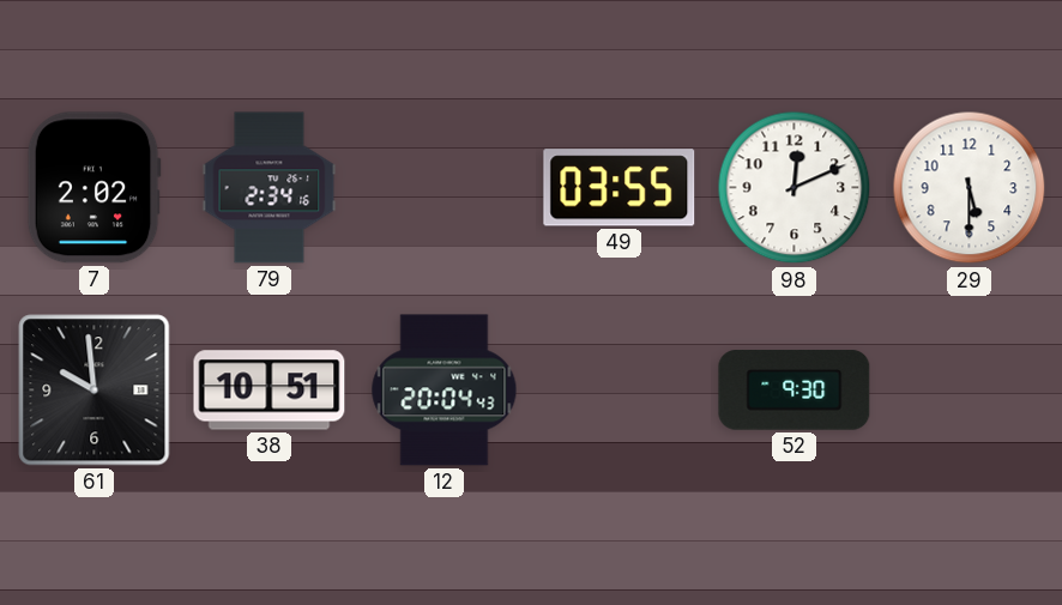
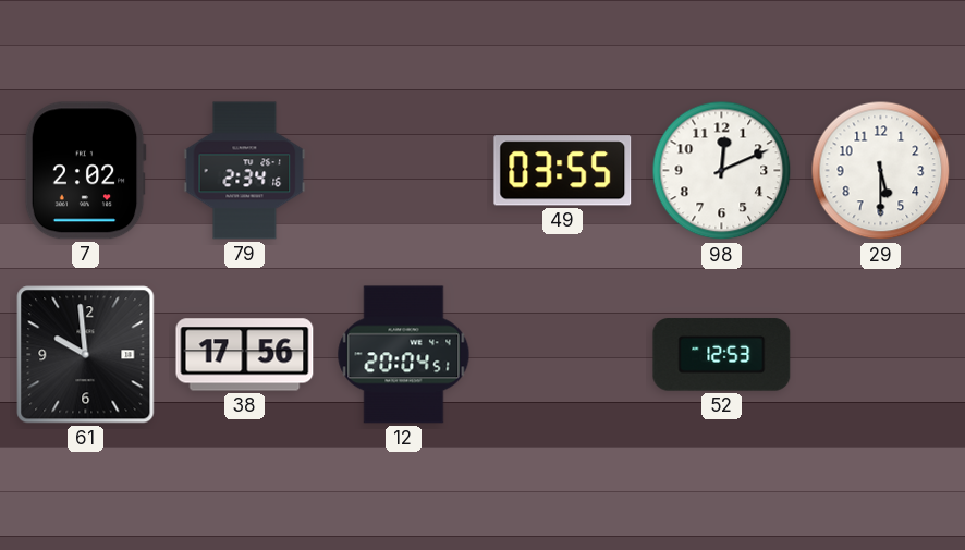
38: 10:51 -> 17:56 (245, 355)
12: 20:04:43 -> 20:04:51 (404, 355)
52: 9:30 -> 12:53 (722, 355)
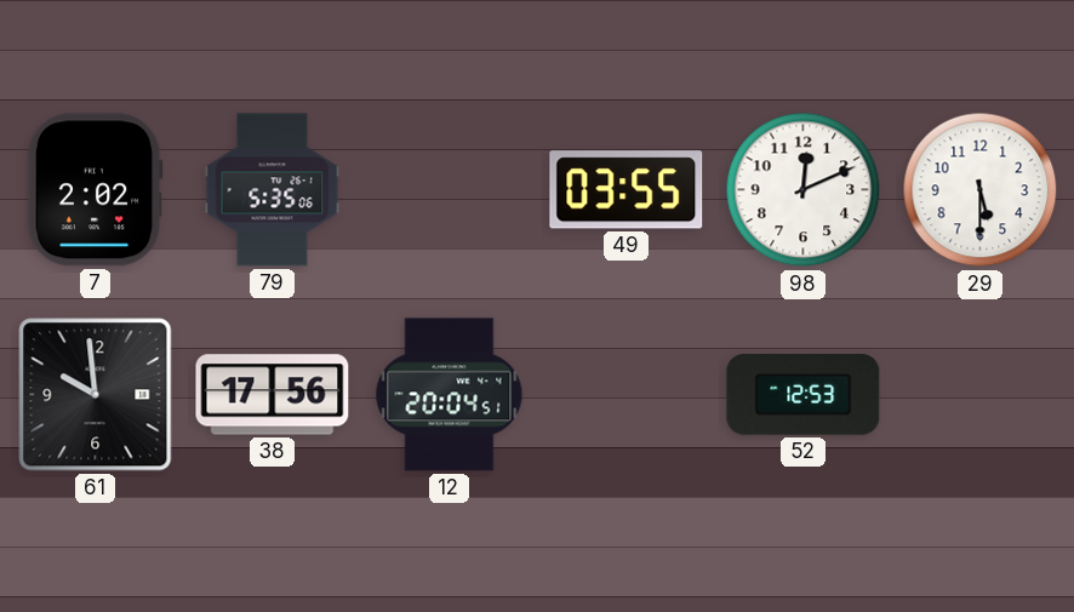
79: 2:34 -> 5:35 (273, 190)
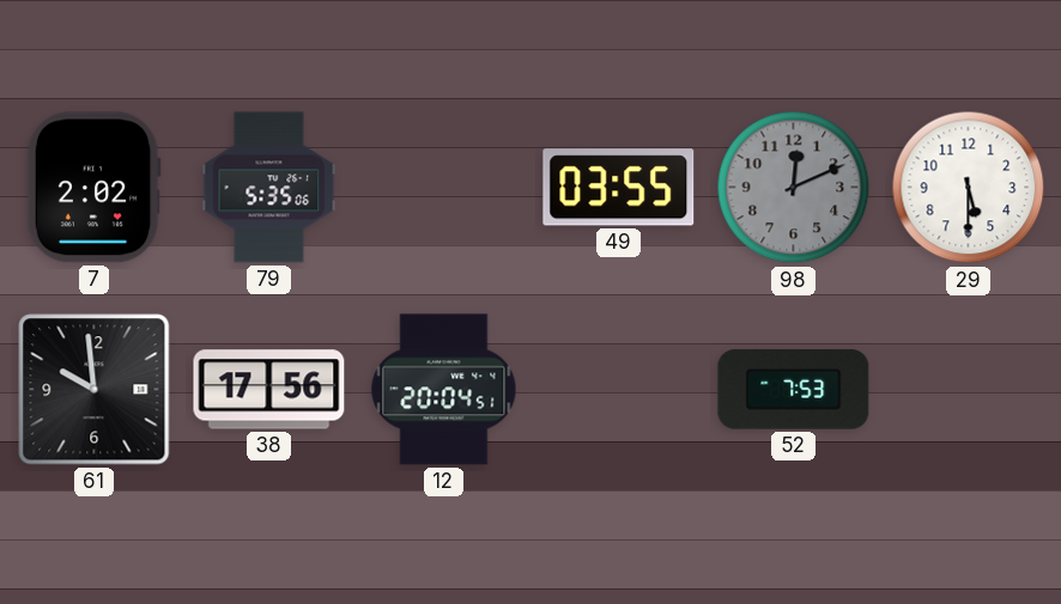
98 dial: white -> grey (794, 188)
52: 12:53 -> 7:53 (794, 390)
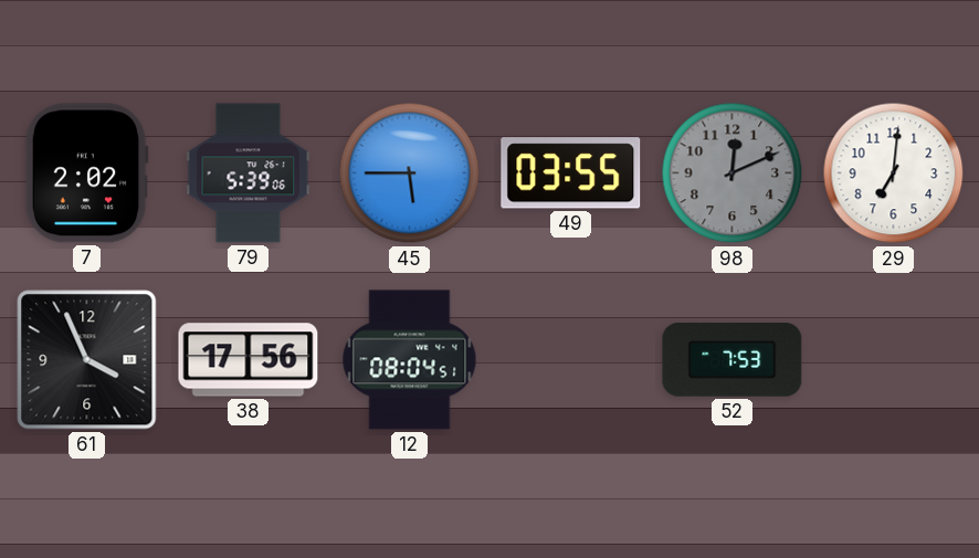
79: 5:35 -> 5:39 (249, 173)
45: none -> 5:45 (410, 173)
29: 5:30 -> 7:01 (894, 173)
61: 9:59 -> 3:56 (87, 360)
12: 20:04 -> 08:04 (410, 360)
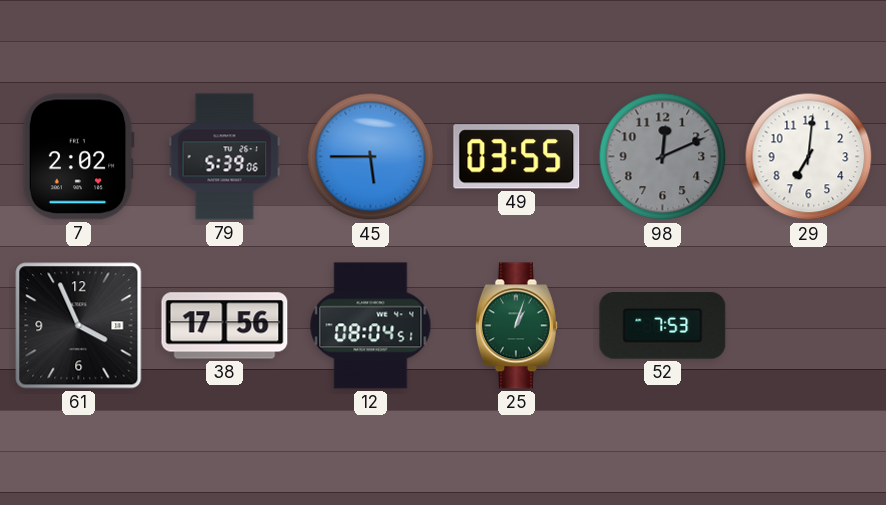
25: none -> 1:03 (516, 326)
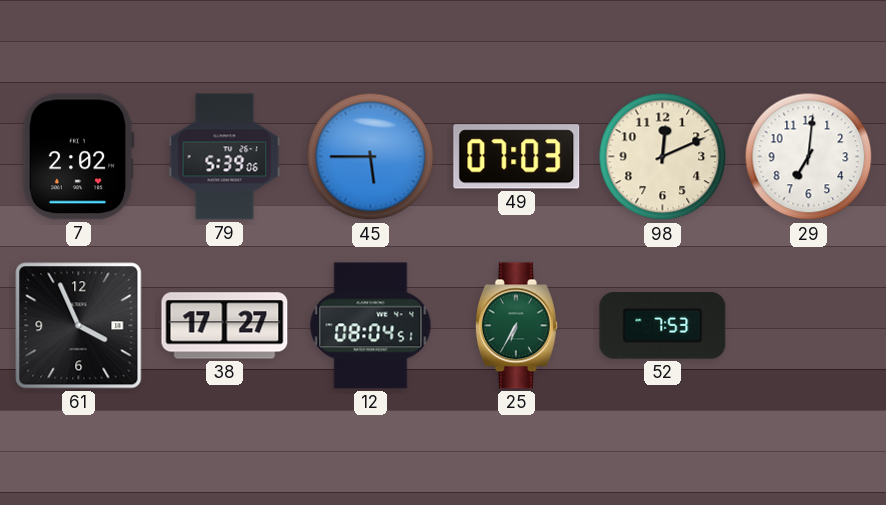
49: 03:55 -> 07:03 (517, 157)
98 dial: grey -> cream (663, 157)
38: 17:56 -> 17:27 (225, 326)
25: 1:03 -> 6:35 (516, 326)
